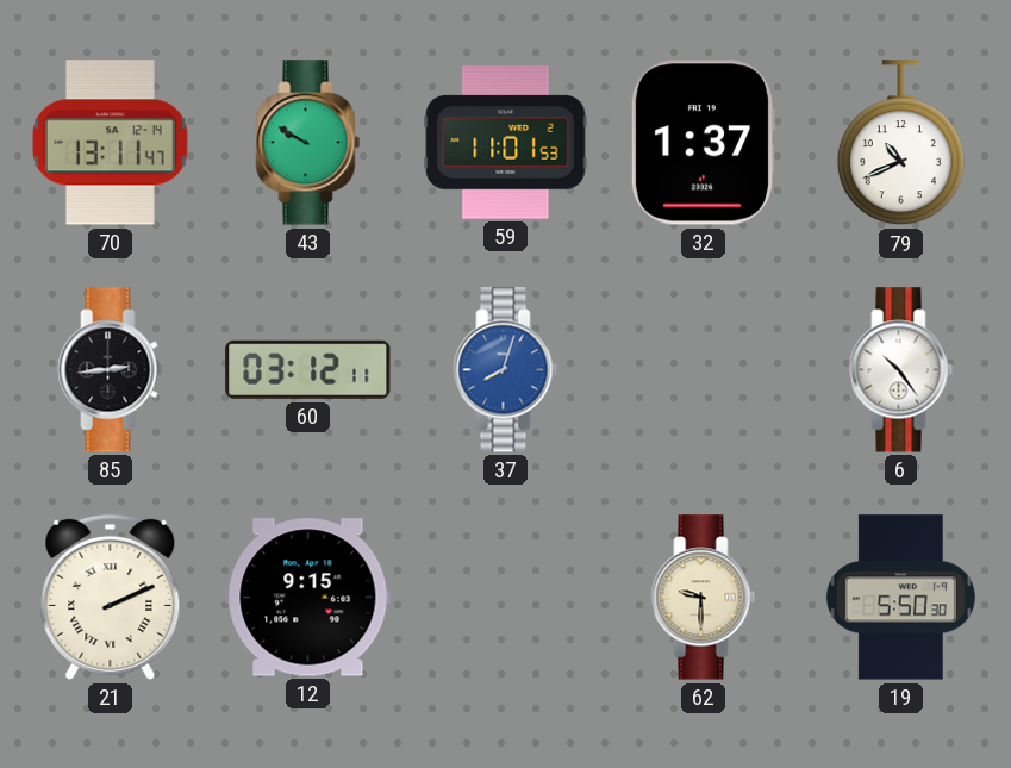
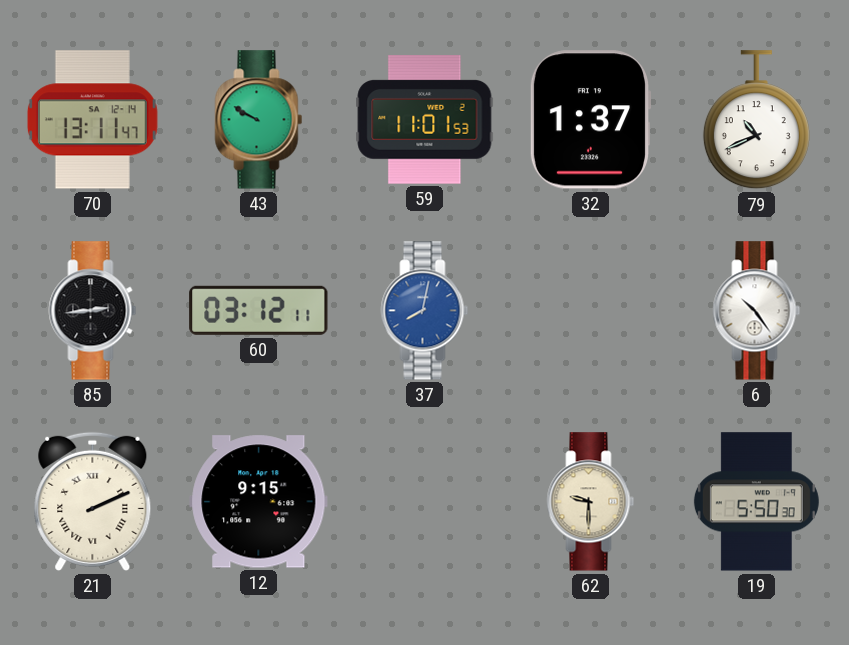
37: 8:03 -> 8:02 (425, 311)
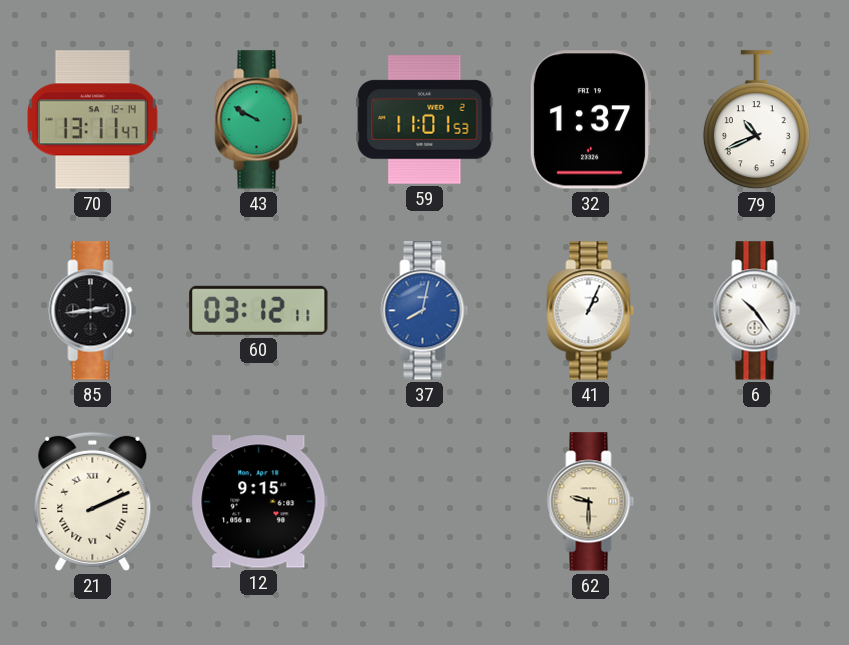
41: none -> 1:04 (591, 311)
19: 5:50 -> none (756, 502)
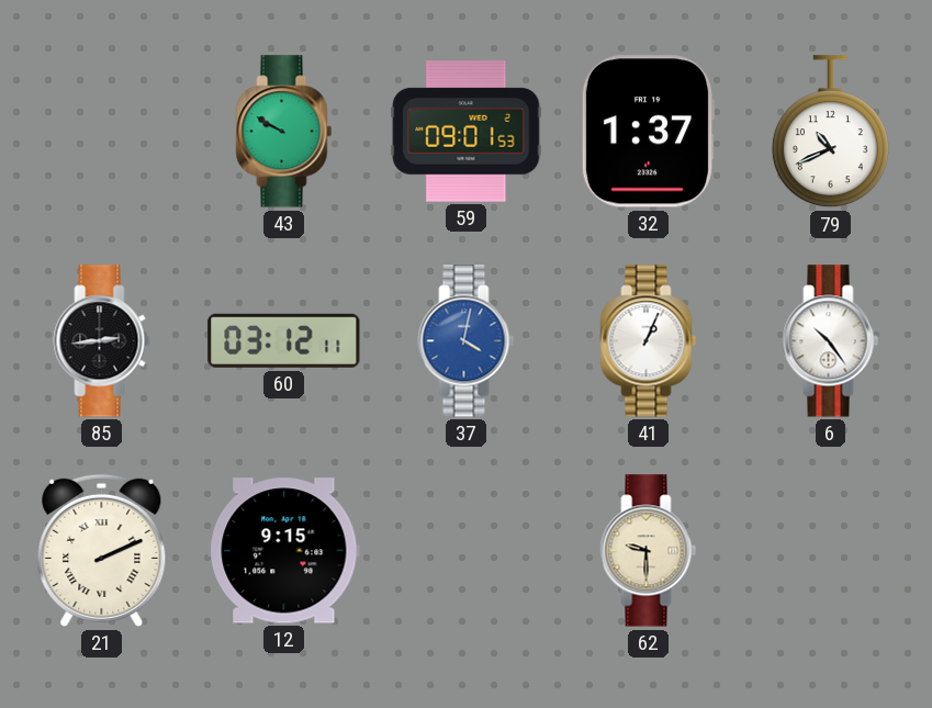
70: 13:11 -> none (92, 120)
59: 11:01 -> 09:01 (467, 132)
37: 8:02 -> 4:02 (467, 341)
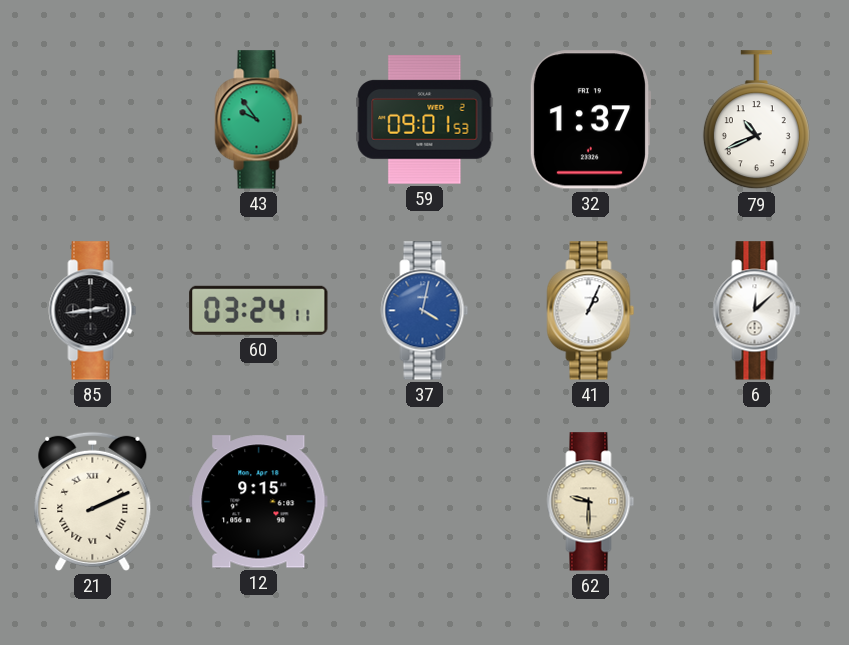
43: 9:50 -> 9:54 (259, 120)
60: 03:12 -> 03:24 (259, 310)
6: 10:24 -> 12:08 (757, 311)
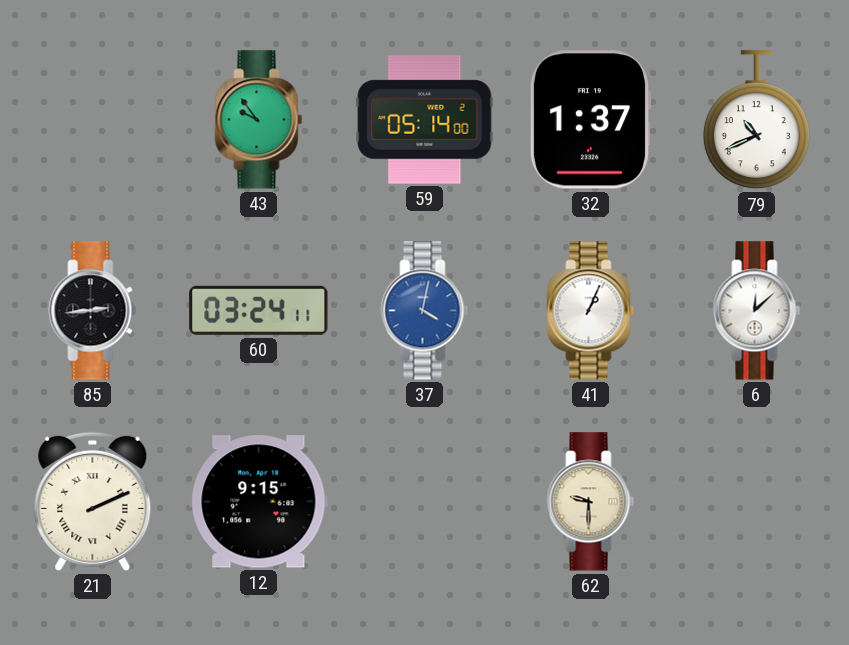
59: 09:01 -> 05:14 (425, 120)
